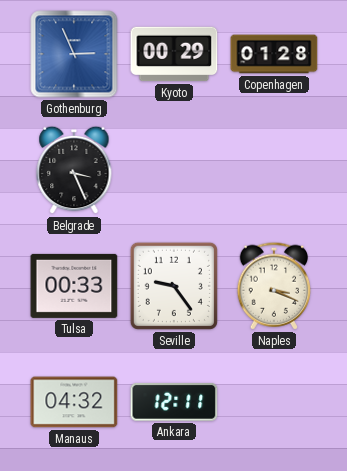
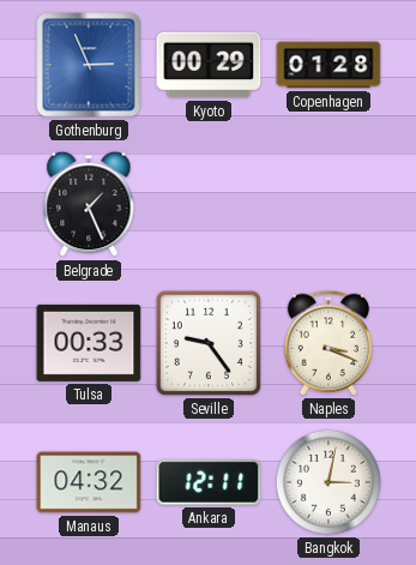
Belgrade: 3:26 -> 1:26 (89, 204)
Bangkok: none -> 3:02 (328, 482)
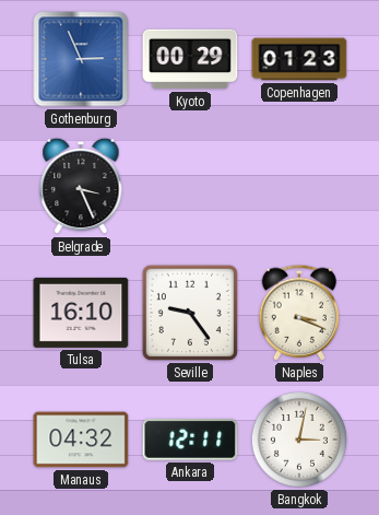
Copenhagen: 01:28 -> 01:23 (299, 59)
Belgrade: 1:26 -> 3:26 (81, 186)
Tulsa: 00:33 -> 16:10 (81, 313)
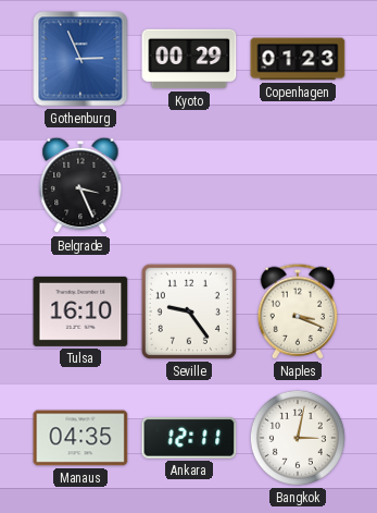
Manaus: 04:32 -> 04:35 (80, 438)
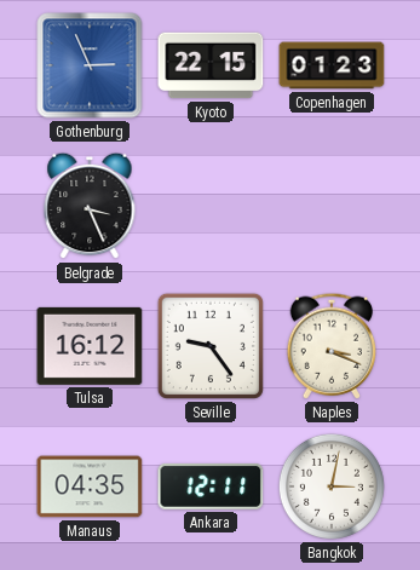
Kyoto: 00:29 -> 22:15 (211, 65)
Tulsa: 16:10 -> 16:12 (90, 346)
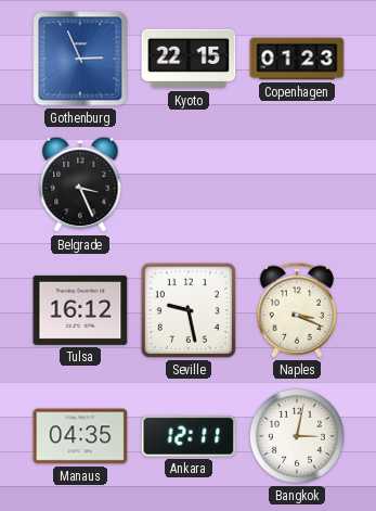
Seville: 9:24 -> 9:28 (189, 310)
